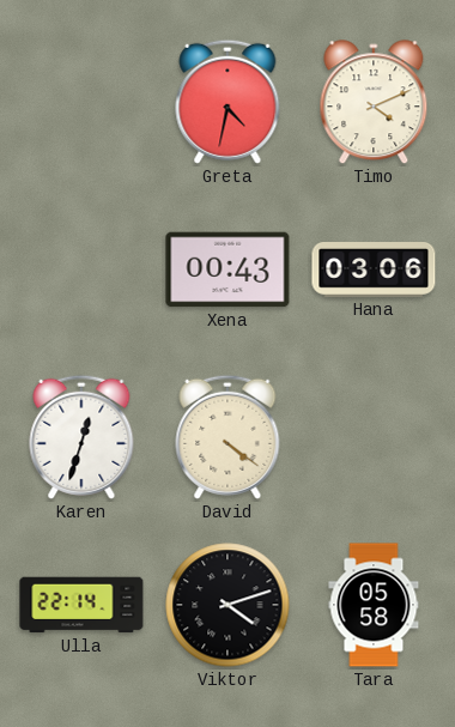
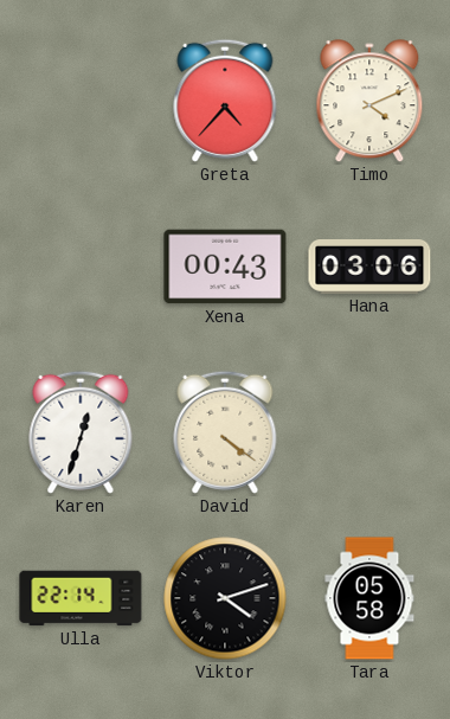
Greta: 4:32 -> 4:37 (225, 101)
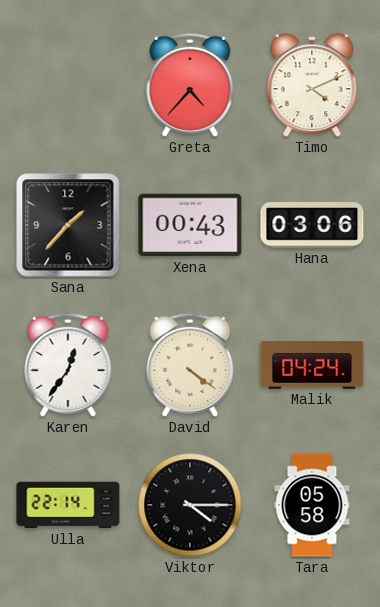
Sana: none -> 1:37 (68, 225)
Karen: 12:33 -> 12:36 (68, 365)
Malik: none -> 04:24 (312, 365)
Viktor: 4:12 -> 4:15 (190, 505)
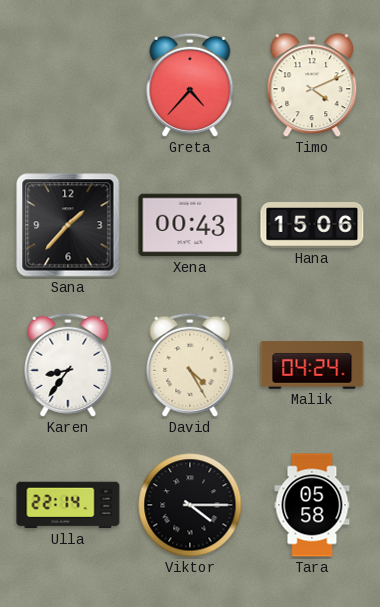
Hana: 03:06 -> 15:06 (312, 226)
Karen: 12:36 -> 8:36 (68, 365)
David: 4:21 -> 4:25 (190, 365)
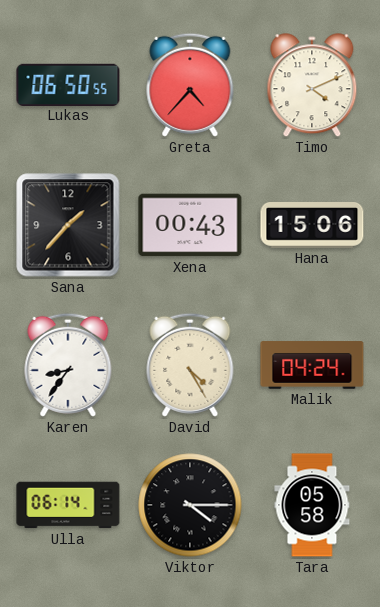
Lukas: none -> 06:50 (68, 84)
Ulla: 22:14 -> 06:14 (68, 505)
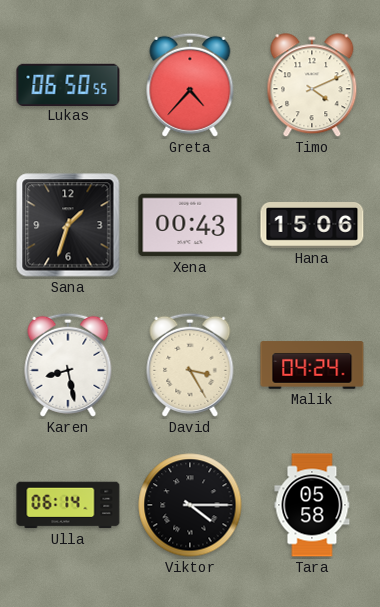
Sana: 1:37 -> 1:33 (68, 225)
Karen: 8:36 -> 8:28 (68, 365)
David: 4:25 -> 3:25 (190, 365)
